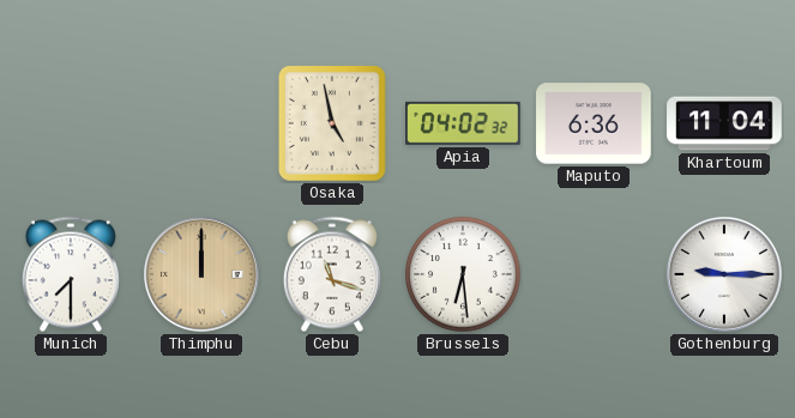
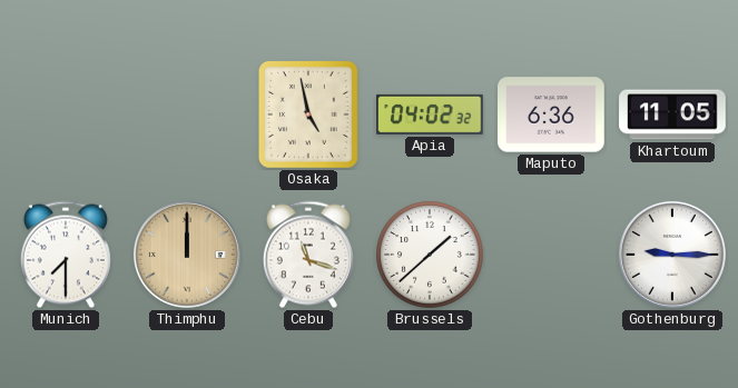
Khartoum: 11:04 -> 11:05 (672, 115)
Brussels: 6:29 -> 1:38 (430, 255)
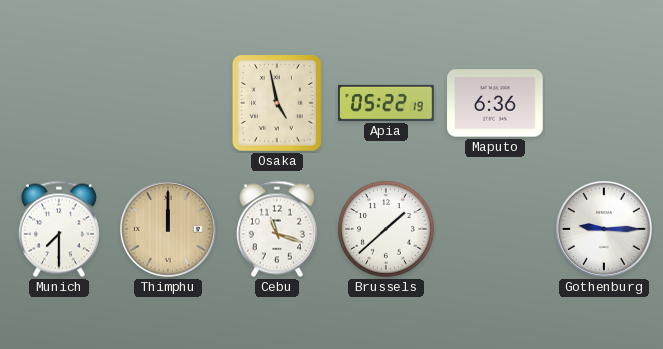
Apia: 04:02 -> 05:22 (387, 103)
Khartoum: 11:05 -> none (672, 115)
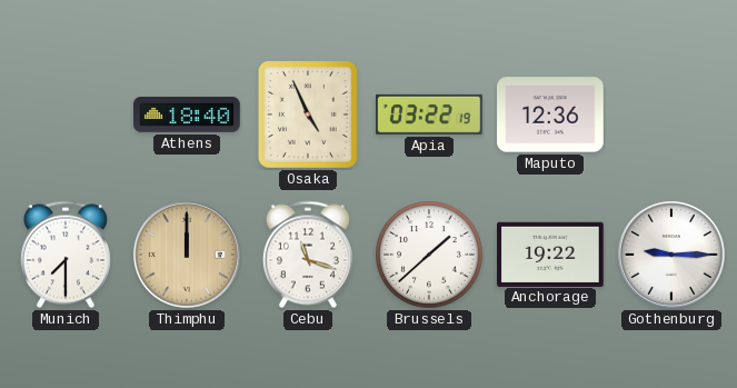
Athens: none -> 18:40 (187, 116)
Osaka: 4:58 -> 4:56 (308, 115)
Apia: 05:22 -> 03:22 (430, 115)
Maputo: 6:36 -> 12:36 (550, 115)
Anchorage: none -> 19:22 (551, 253)
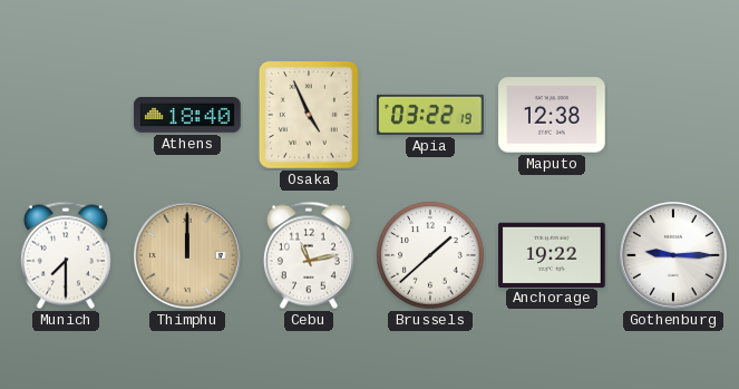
Maputo: 12:36 -> 12:38 (552, 115)
Cebu: 11:18 -> 11:13 (309, 255)
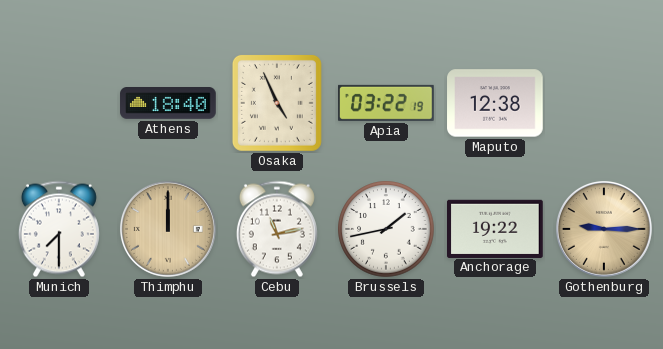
Brussels: 1:38 -> 1:43 (386, 229)
Gothenburg dial: white -> champagne (604, 229)
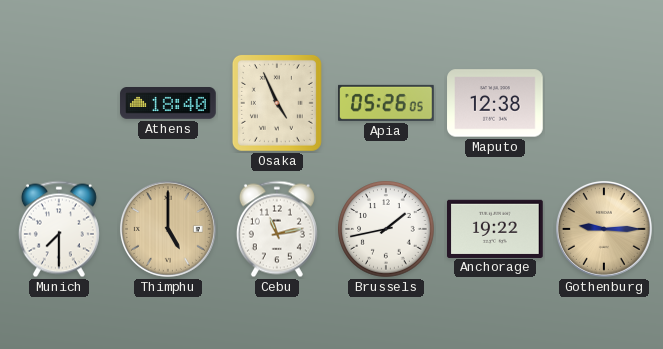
Apia: 03:22 -> 05:26 (387, 103)
Thimphu: 12:00 -> 5:00 (168, 229)
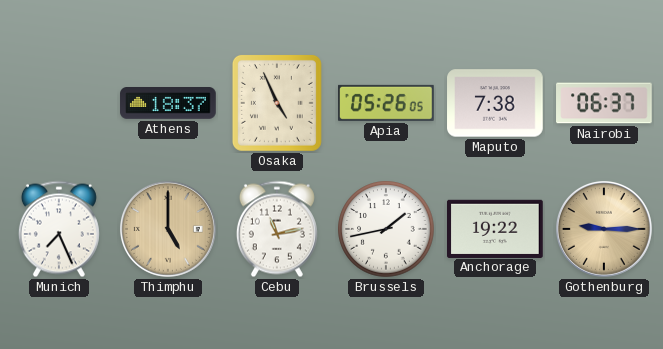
Athens: 18:40 -> 18:37 (168, 104)
Maputo: 12:38 -> 7:38 (495, 103)
Nairobi: none -> 06:37 (604, 103)
Munich: 7:30 -> 7:26 (59, 229)
